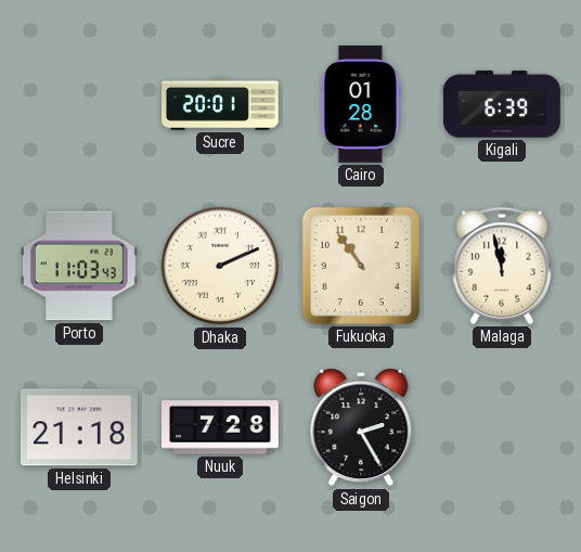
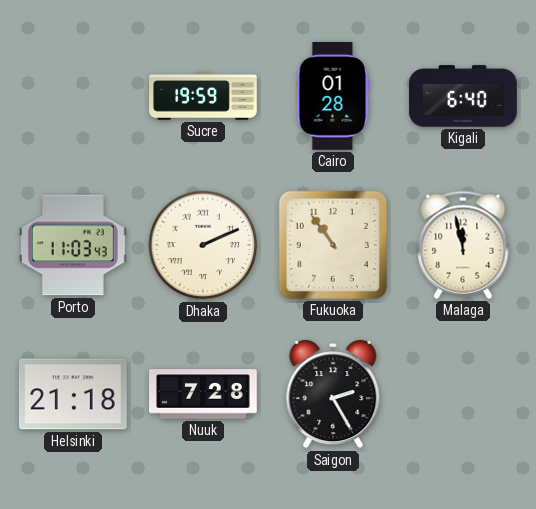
Sucre: 20:01 -> 19:59 (203, 97)
Kigali: 6:39 -> 6:40 (463, 96)
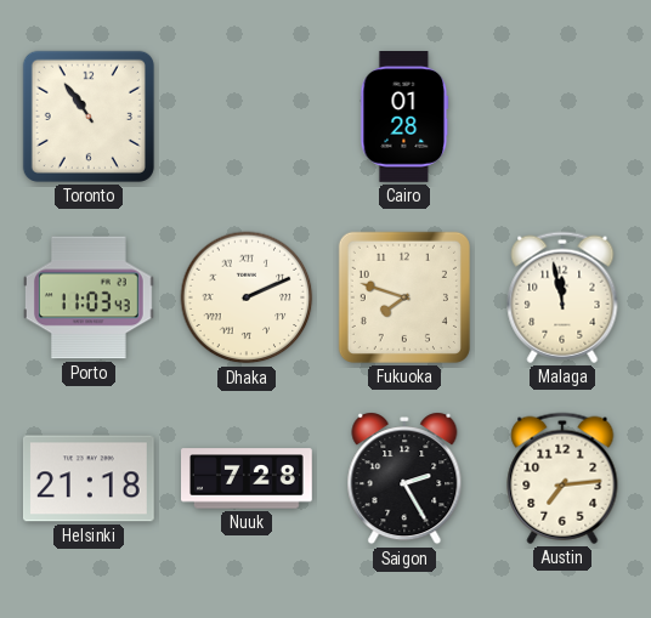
Toronto: none -> 10:54 (89, 117)
Sucre: 19:59 -> none (203, 97)
Kigali: 6:40 -> none (463, 96)
Fukuoka: 10:54 -> 7:48 (404, 297)
Austin: none -> 7:14 (562, 478)
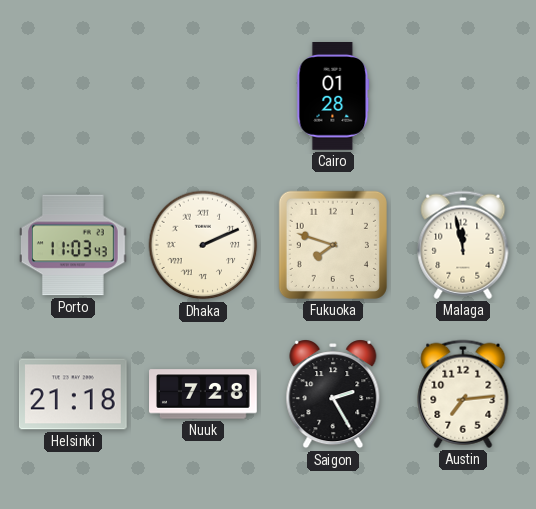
Toronto: 10:54 -> none (89, 117)
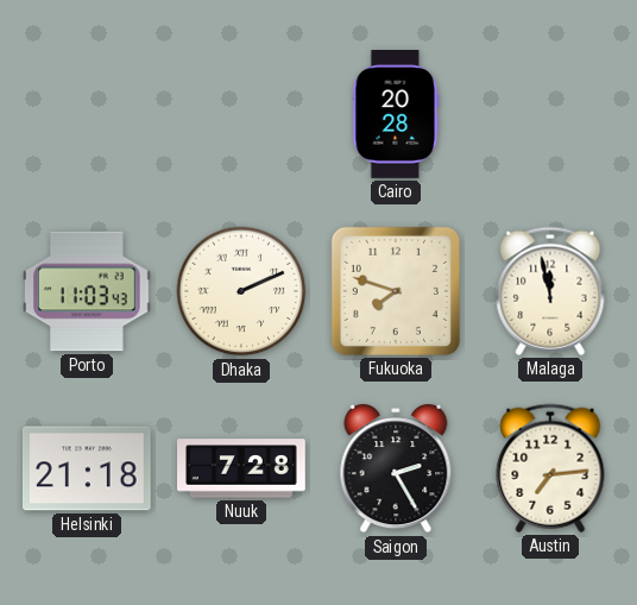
Cairo: 01:28 -> 20:28 (396, 115)
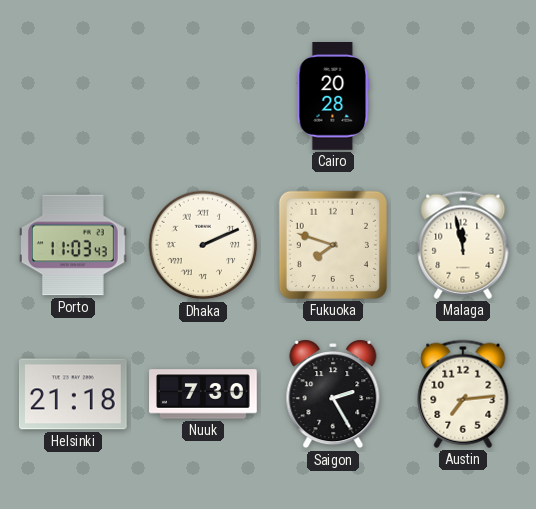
Nuuk: 7:28 -> 7:30 (204, 394)
